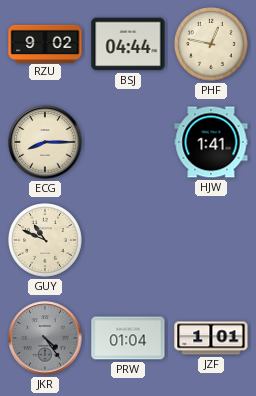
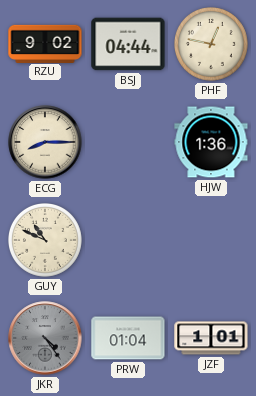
HJW: 1:41 -> 1:36 (211, 142)
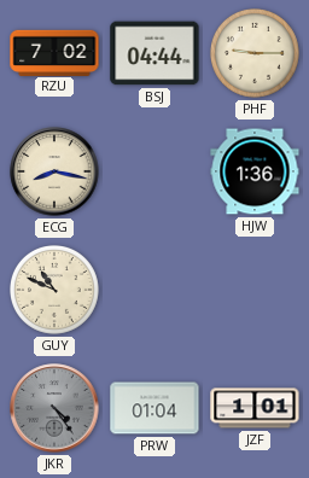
RZU: 9:02 -> 7:02 (54, 52)
PHF: 12:47 -> 9:15 (256, 54)
ECG: 8:15 -> 8:17 (54, 171)
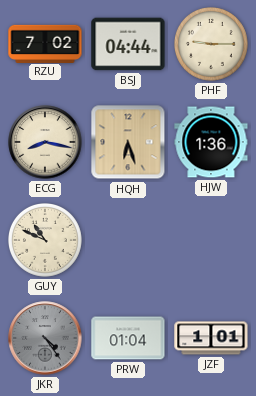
HQH: none -> 6:27 (128, 142)
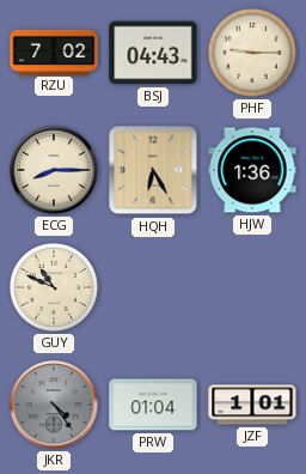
BSJ: 04:44 -> 04:43 (153, 53)
ECG: 8:17 -> 8:15 (54, 170)
HQH: 6:27 -> 6:25 (153, 170)
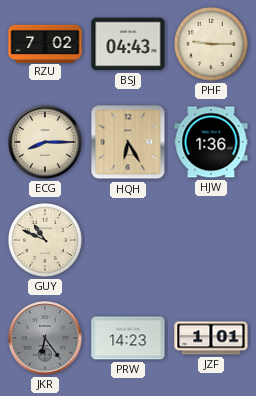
JKR: 4:24 -> 6:24 (45, 338)
PRW: 01:04 -> 14:23 (128, 338)
